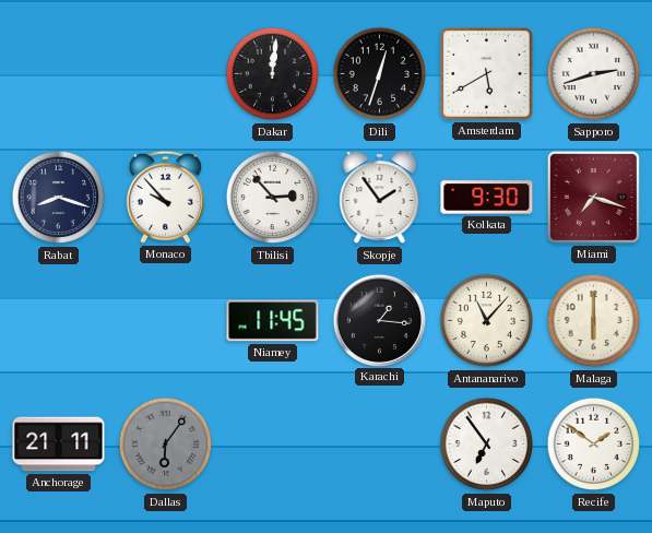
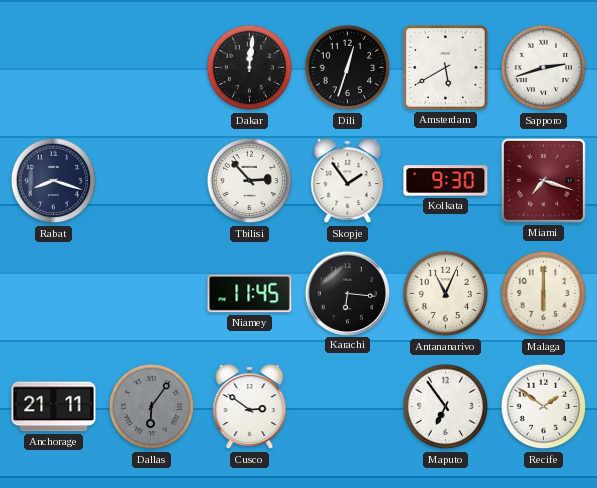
Monaco: 9:53 -> none (165, 197)
Karachi: 1:16 -> 6:16 (347, 293)
Antananarivo: 11:07 -> 11:04 (446, 294)
Cusco: none -> 2:51 (250, 407)
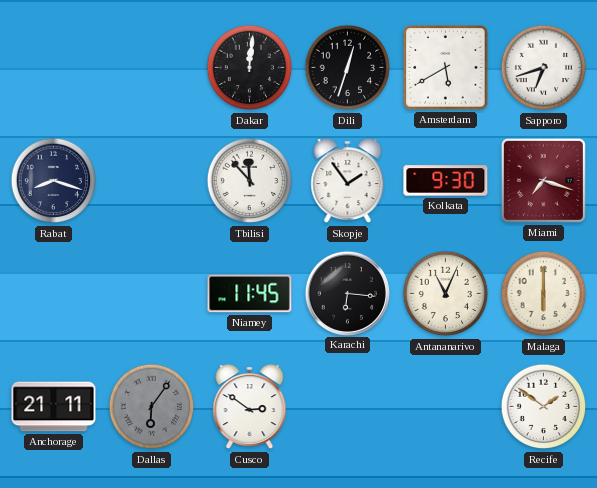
Sapporo: 2:42 -> 6:42 (544, 68)
Tbilisi: 2:53 -> 11:53 (250, 181)
Maputo: 6:54 -> none (446, 407)
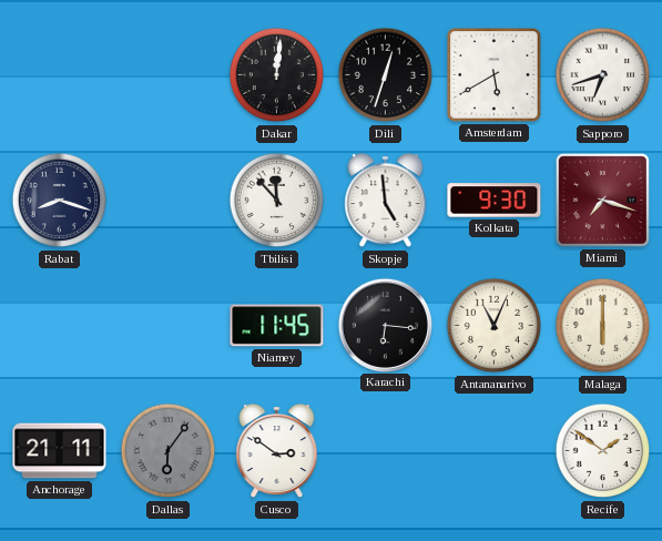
Skopje: 1:54 -> 4:59 (386, 201)
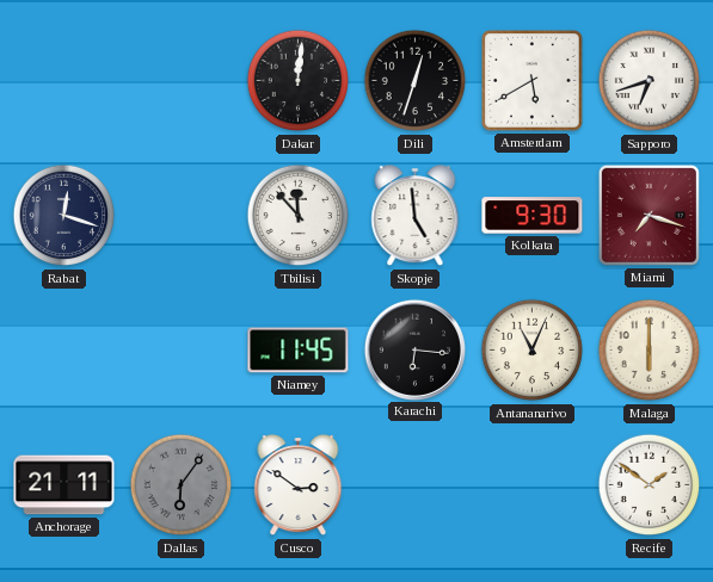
Rabat: 8:18 -> 12:18 (64, 216)
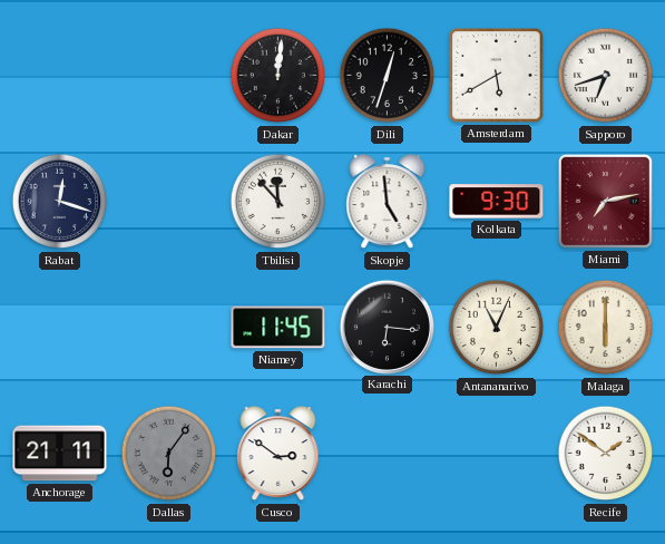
Miami: 7:18 -> 7:13 (605, 201)
